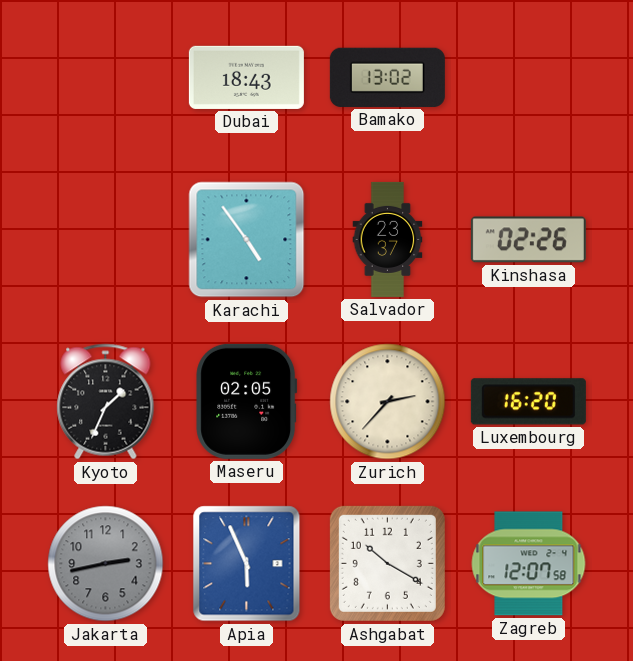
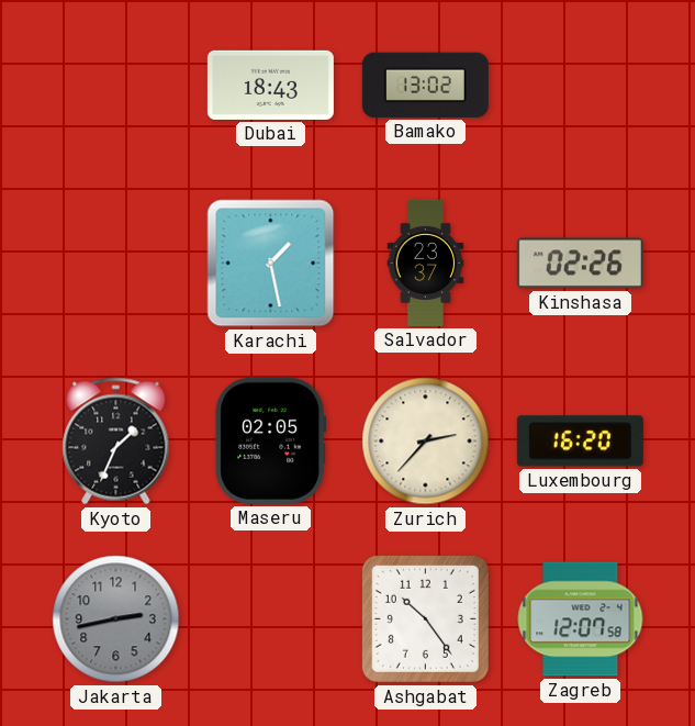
Karachi: 4:54 -> 1:28 (271, 264)
Apia: 5:56 -> none (247, 564)
Ashgabat: 10:20 -> 10:24 (425, 618)
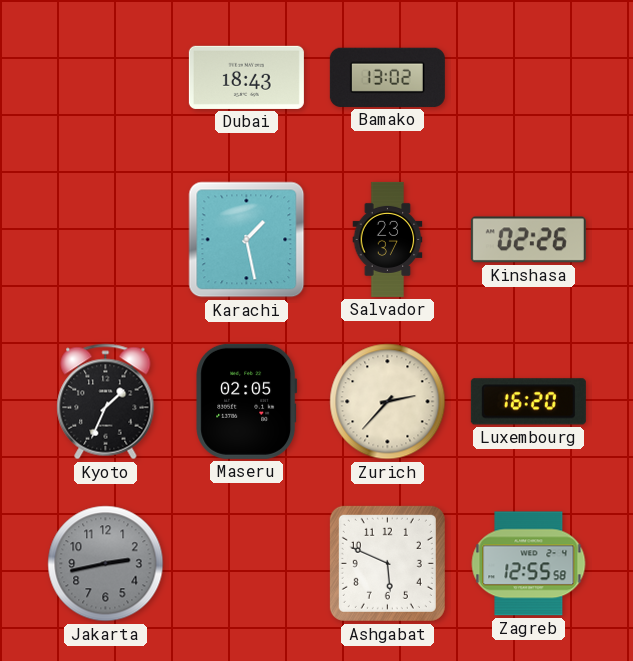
Ashgabat: 10:24 -> 5:49 (387, 563)
Zagreb: 12:07 -> 12:55 (529, 564)
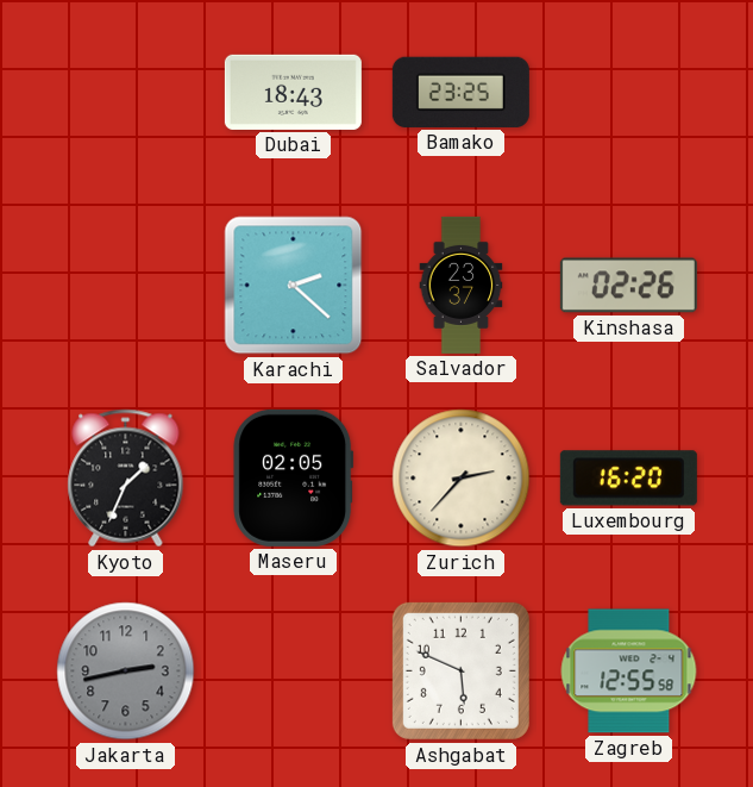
Bamako: 13:02 -> 23:25 (460, 92)
Karachi: 1:28 -> 2:22 (294, 286)
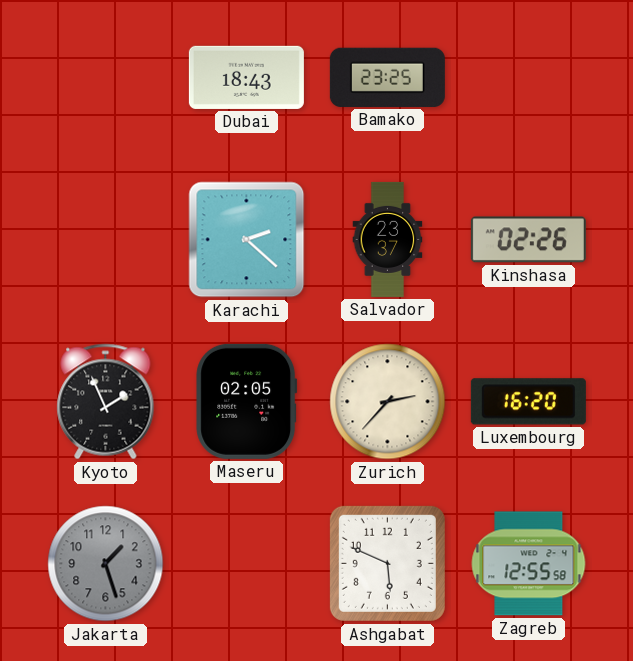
Kyoto: 1:34 -> 1:56 (106, 402)
Jakarta: 2:43 -> 1:27 (106, 564)
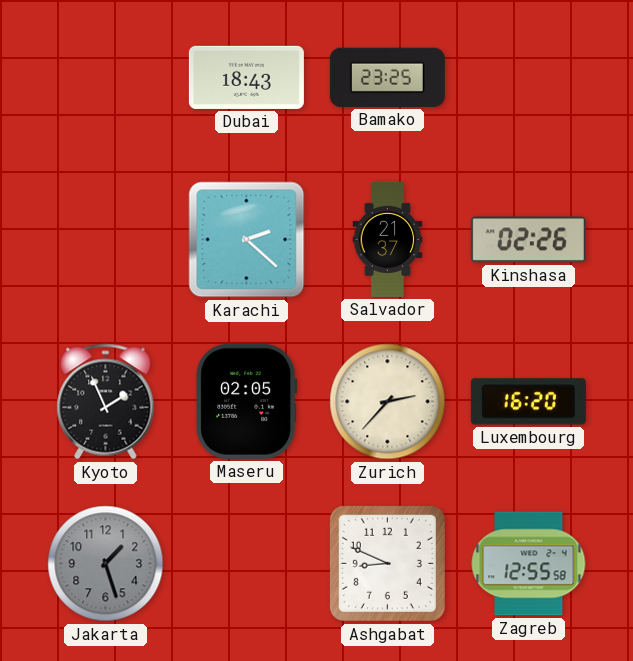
Salvador: 23:37 -> 21:37 (388, 239)
Ashgabat: 5:49 -> 8:49 (387, 563)
